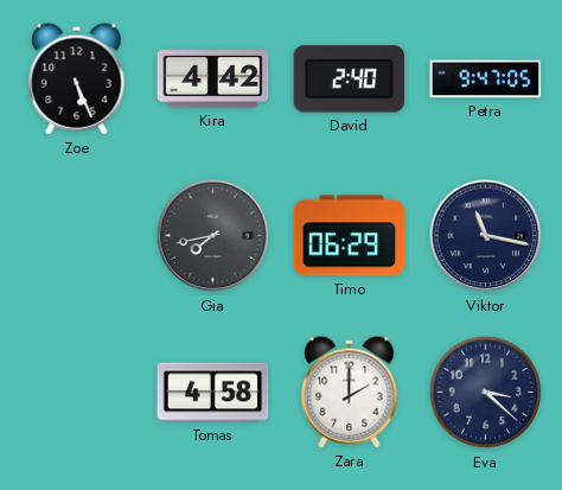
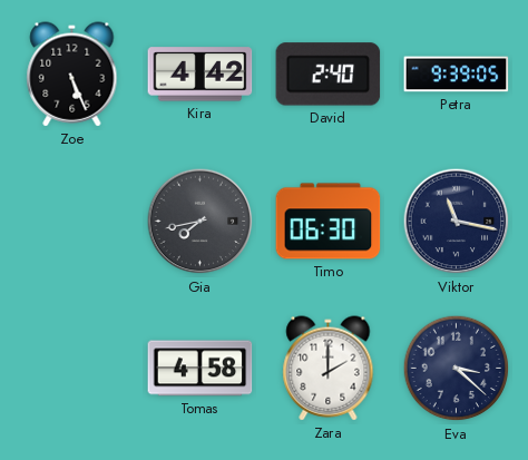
Petra: 9:47 -> 9:39 (457, 75)
Timo: 06:29 -> 06:30 (329, 222)
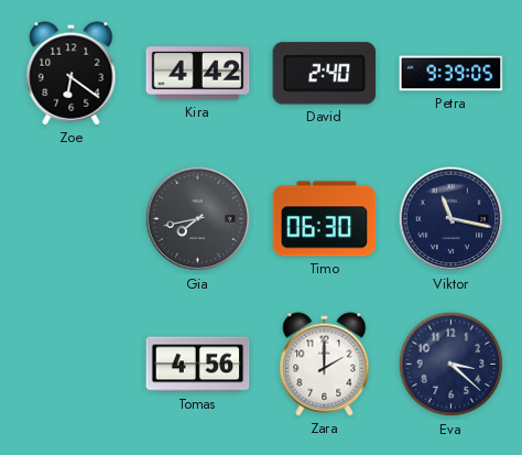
Zoe: 5:26 -> 6:21 (72, 74)
Tomas: 4:58 -> 4:56 (198, 365)
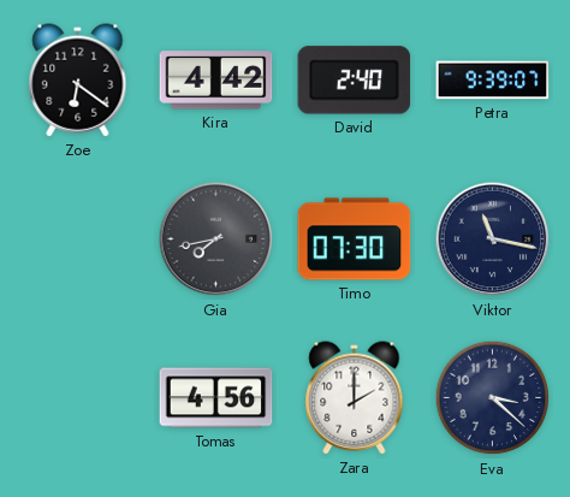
Petra: 9:39:05 -> 9:39:07 (493, 81)
Timo: 06:30 -> 07:30 (355, 239)
